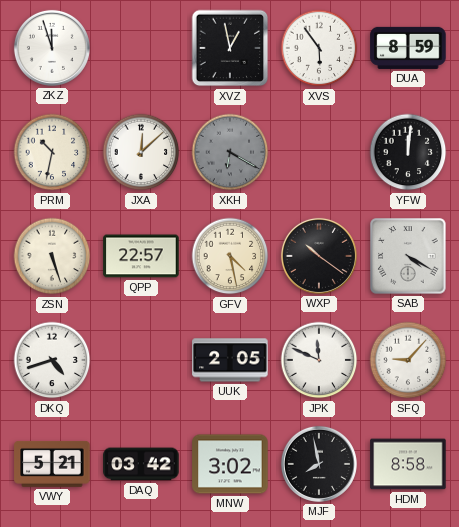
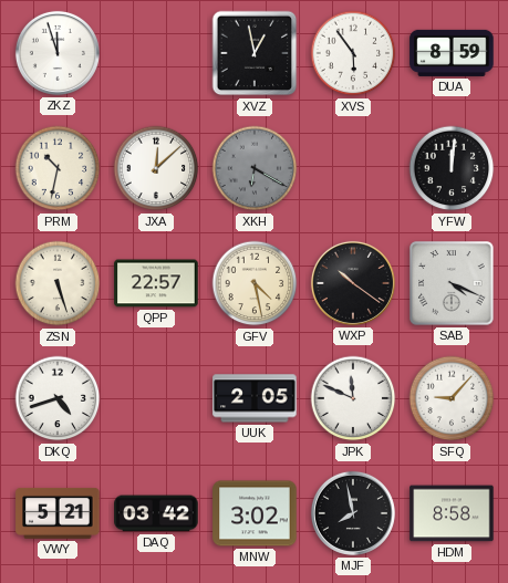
SAB: 4:20 -> 4:19 (452, 283)
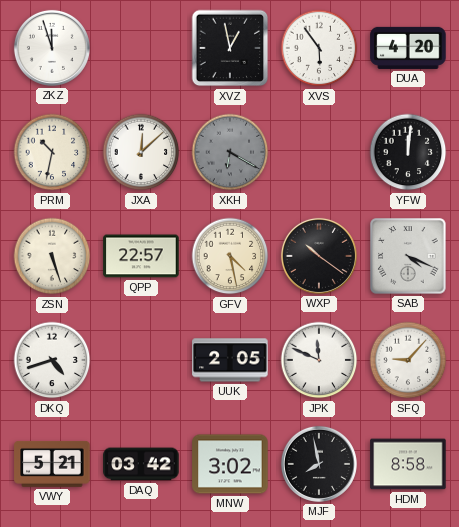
DUA: 8:59 -> 4:20 (408, 48)
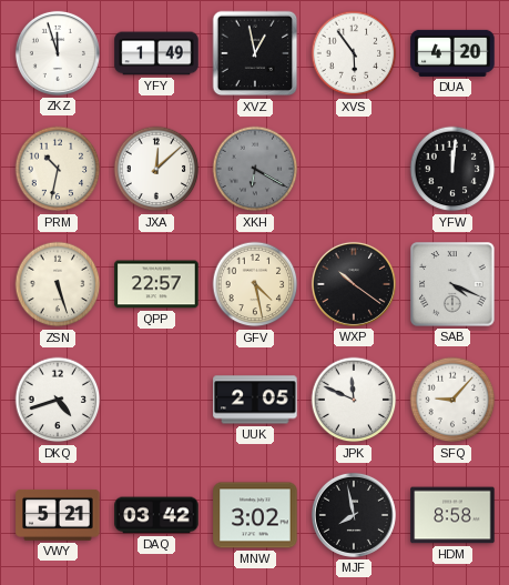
YFY: none -> 1:49 (156, 53)
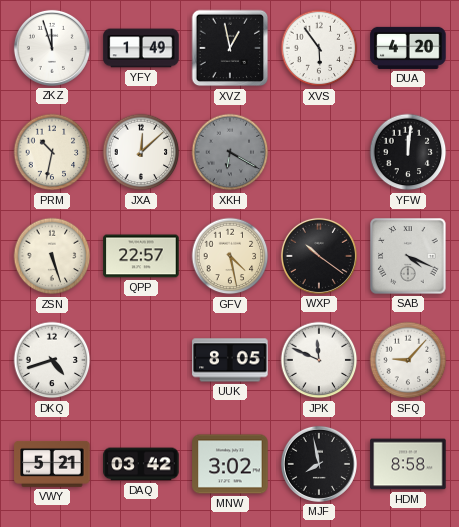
UUK: 2:05 -> 8:05 (230, 360)
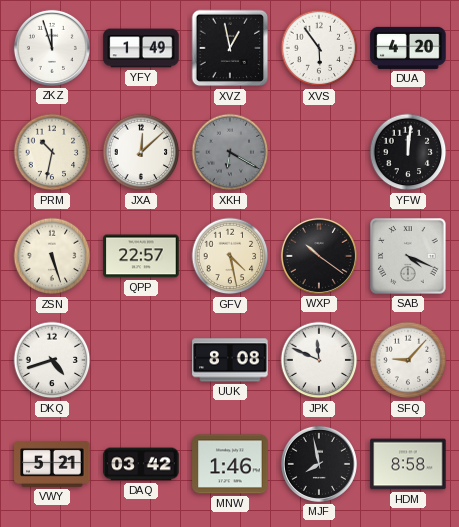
UUK: 8:05 -> 8:08 (230, 360)
MNW: 3:02 -> 1:46 (230, 464)
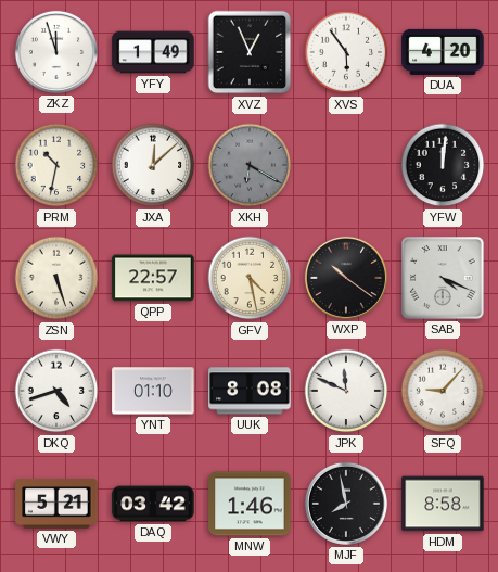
XVZ: 12:58 -> 12:56 (250, 52)
YNT: none -> 01:10 (153, 391)
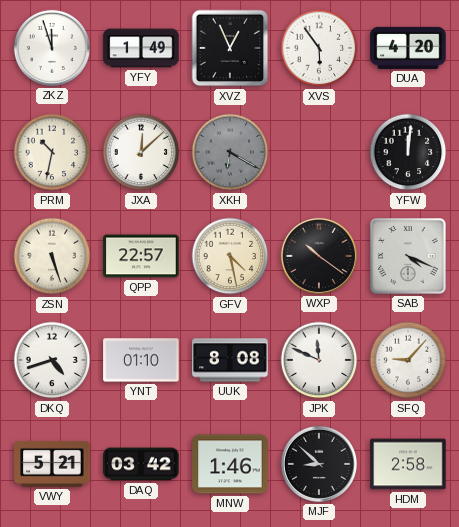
MJF: 7:58 -> 8:52 (319, 464)
HDM: 8:58 -> 2:58 (408, 464)
